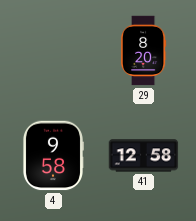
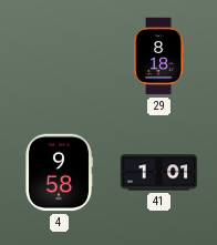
29: 8:20 -> 8:18 (158, 57)
41: 12:58 -> 1:01 (159, 173)
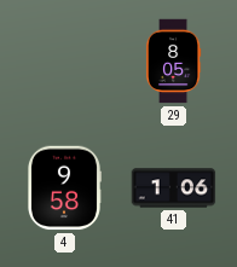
29: 8:18 -> 8:05 (173, 62)
41: 1:01 -> 1:06 (174, 188)
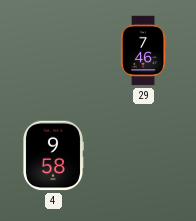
29: 8:05 -> 7:46 (143, 51)
41: 1:06 -> none (174, 188)
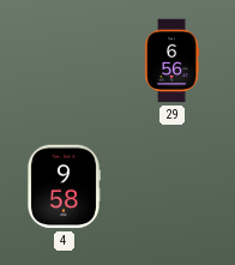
29: 7:46 -> 6:56 (171, 61)
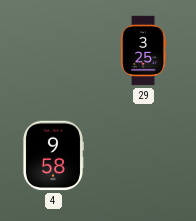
29: 6:56 -> 3:25 (143, 51)
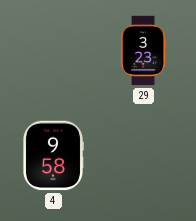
29: 3:25 -> 3:23 (143, 51)
